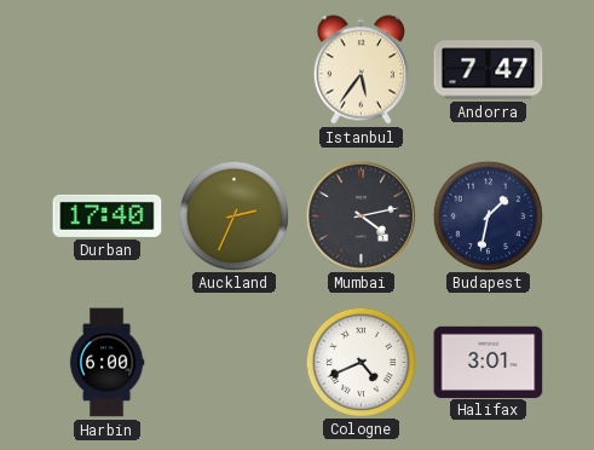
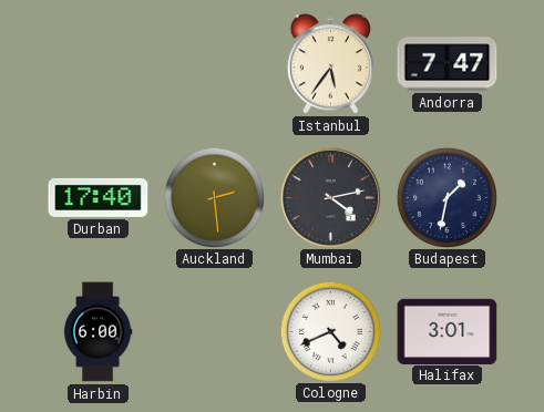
Auckland: 2:34 -> 2:29 (214, 197)
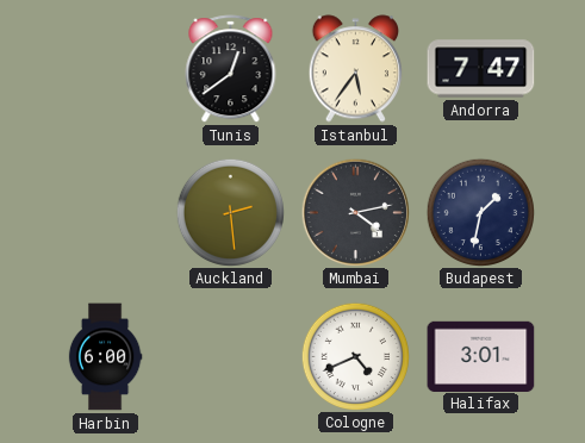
Tunis: none -> 12:39 (231, 69)
Durban: 17:40 -> none (99, 197)
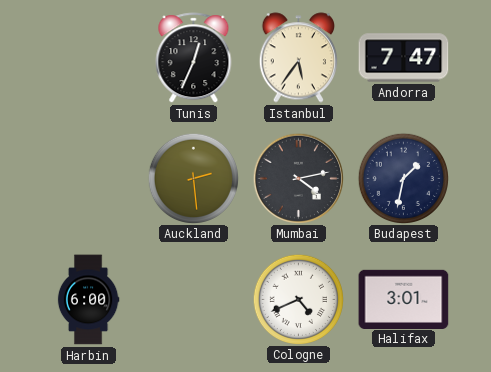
Tunis: 12:39 -> 12:34 (194, 58)
